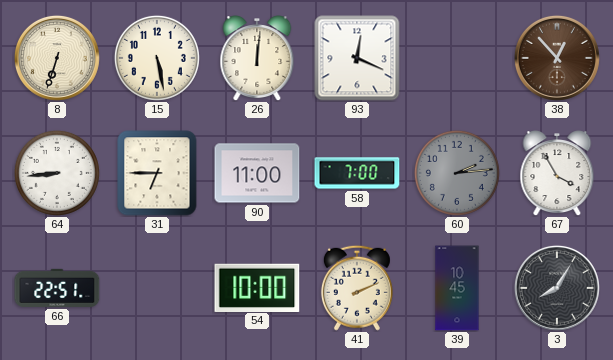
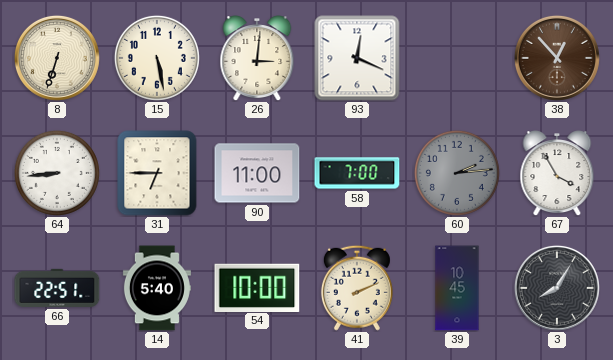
26: 12:01 -> 3:01 (257, 58)
14: none -> 5:40 (157, 288)
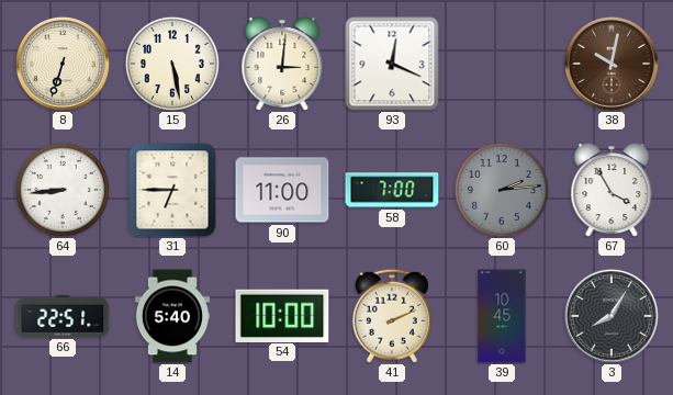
38: 12:53 -> 10:02 (612, 64)
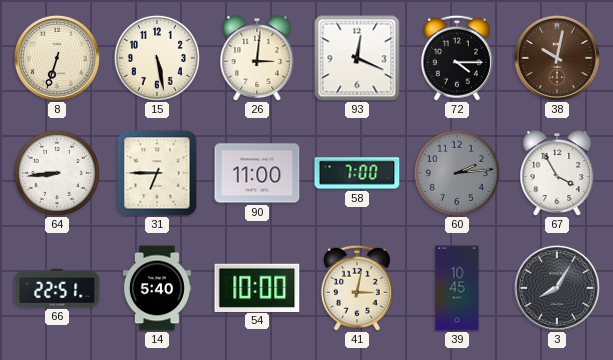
72: none -> 4:15 (457, 58)
41: 2:11 -> 3:02 (357, 288)
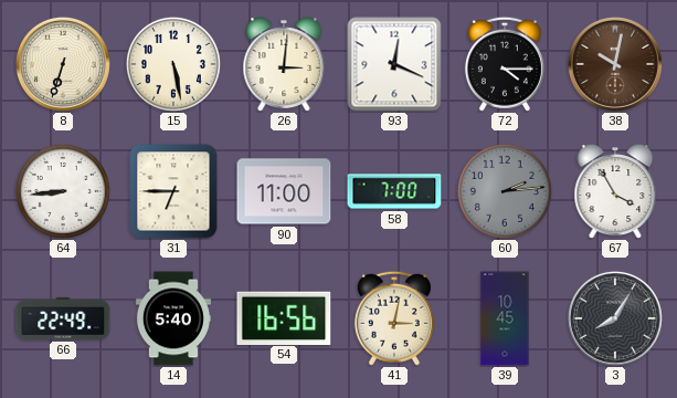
66: 22:51 -> 22:49 (63, 318)
54: 10:00 -> 16:56 (284, 317)
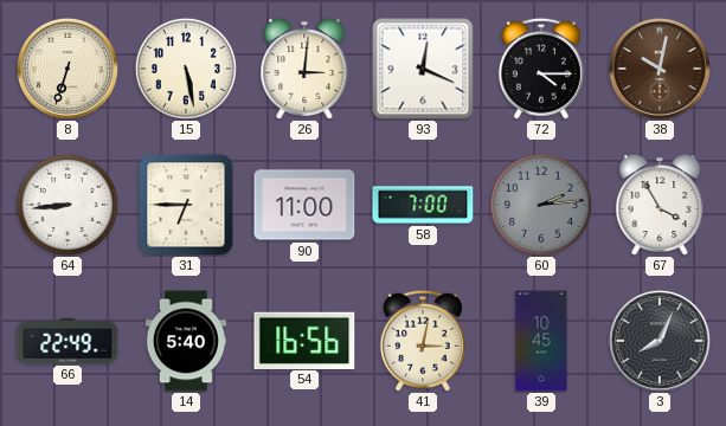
3: 8:05 -> 8:04 (660, 341)
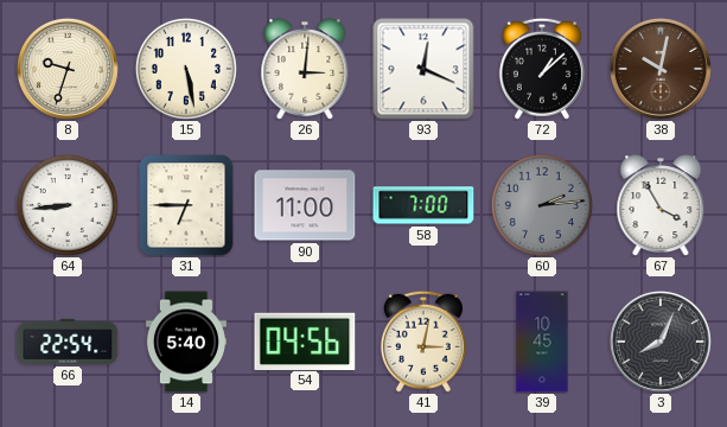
8: 6:33 -> 9:33 (68, 69)
72: 4:15 -> 1:08 (542, 69)
66: 22:49 -> 22:54 (68, 342)
54: 16:56 -> 04:56 (305, 340)
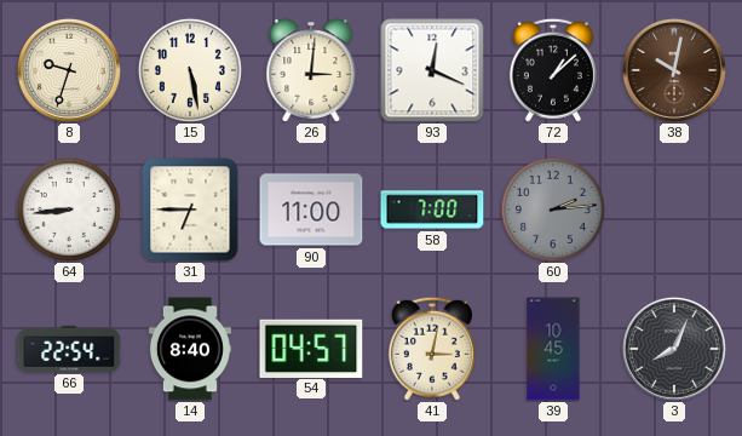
67: 3:55 -> none (661, 205)
14: 5:40 -> 8:40 (190, 349)
54: 04:56 -> 04:57 (311, 348)
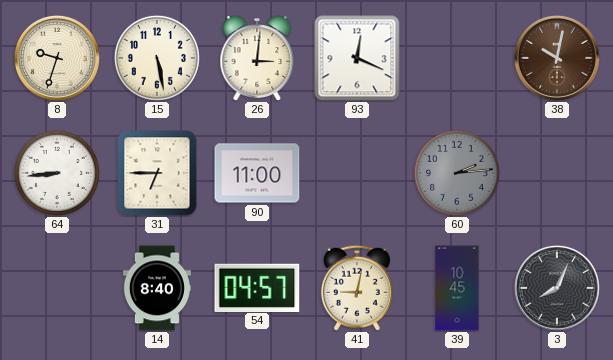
72: 1:08 -> none (553, 70)
58: 7:00 -> none (432, 210)
66: 22:54 -> none (69, 349)
41: 3:02 -> 9:02 (357, 288)
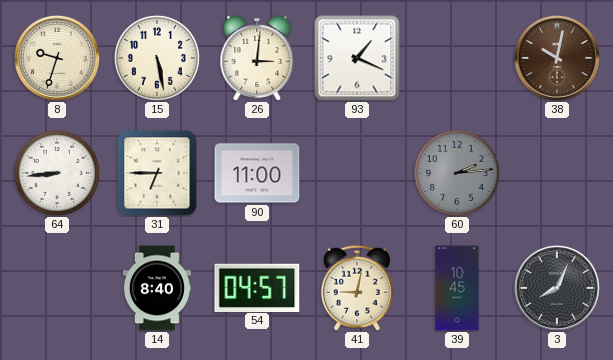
93: 12:19 -> 1:19 (357, 58)
